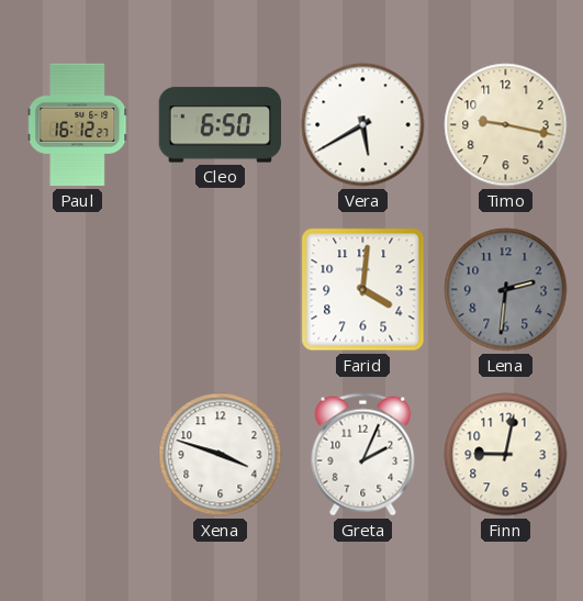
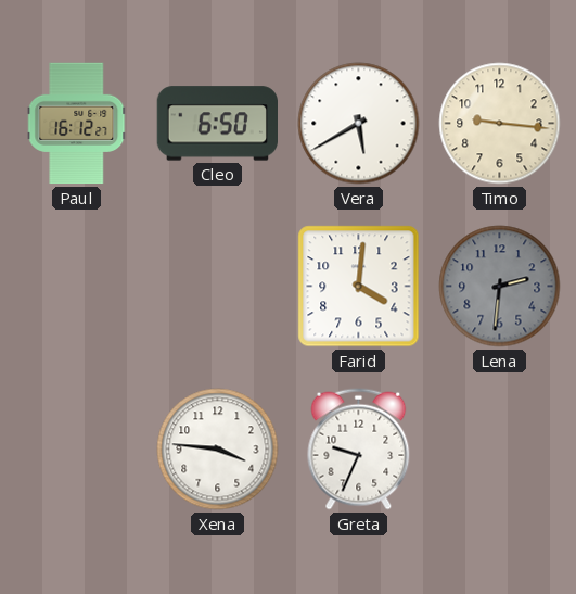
Timo: 9:17 -> 9:16 (500, 124)
Xena: 3:48 -> 3:46 (218, 450)
Greta: 2:04 -> 9:34 (359, 450)
Finn: 9:02 -> none (506, 455)
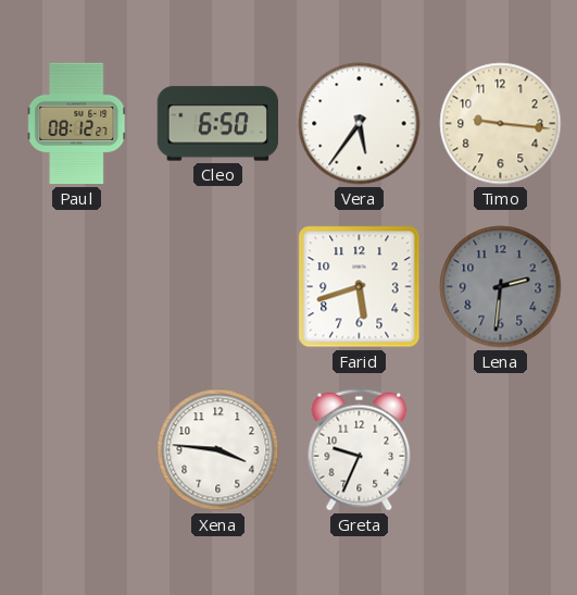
Paul: 16:12 -> 08:12 (77, 124)
Vera: 5:40 -> 5:36 (360, 124)
Farid: 4:01 -> 5:42 (360, 287)
